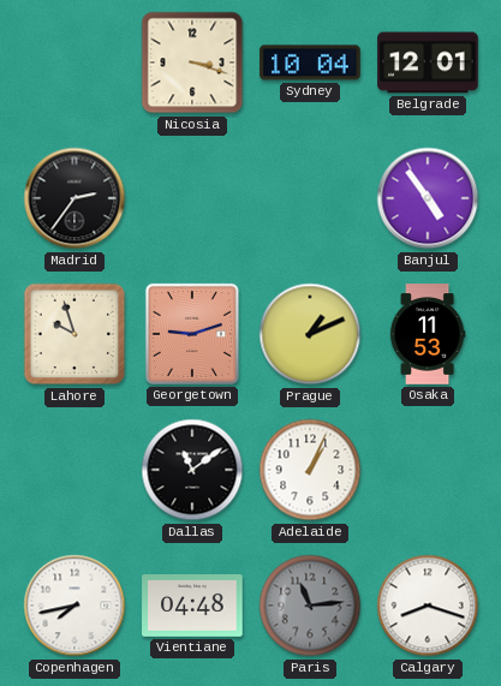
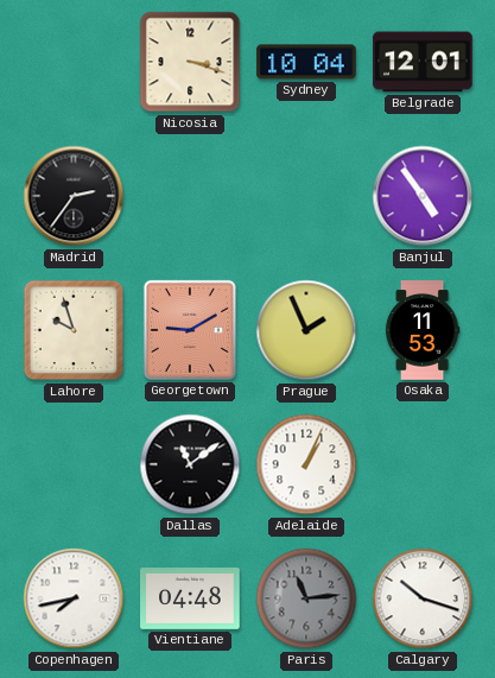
Georgetown: 9:12 -> 9:10 (190, 330)
Prague: 1:11 -> 1:56 (306, 330)
Calgary: 8:18 -> 10:18 (423, 598)
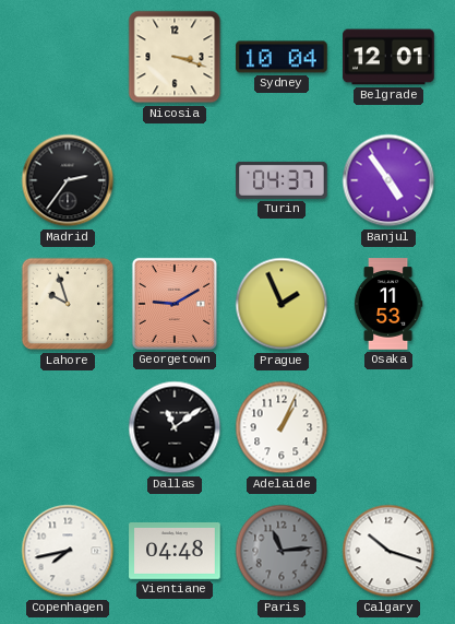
Turin: none -> 04:37 (282, 180)
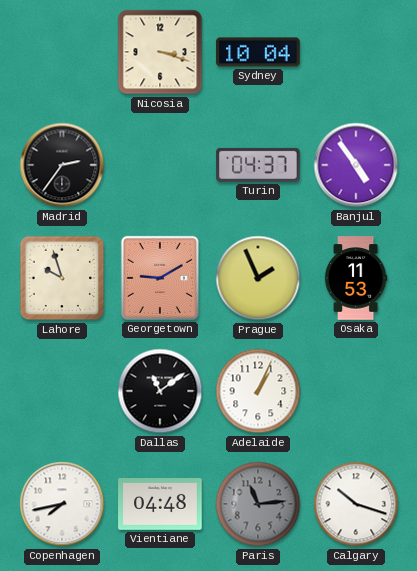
Belgrade: 12:01 -> none (388, 57)
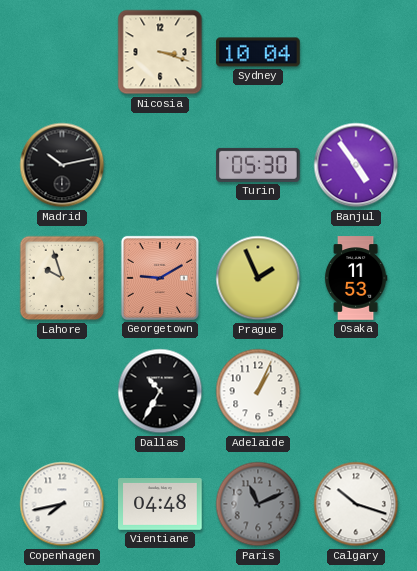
Madrid: 2:36 -> 10:13 (62, 165)
Turin: 04:37 -> 05:30 (258, 165)
Dallas: 11:09 -> 10:35 (160, 391)
Paris: 11:14 -> 11:11 (258, 504)
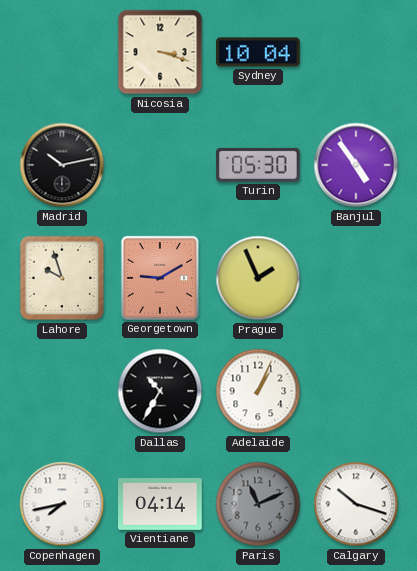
Osaka: 11:53 -> none (356, 278)
Vientiane: 04:48 -> 04:14 (160, 505)
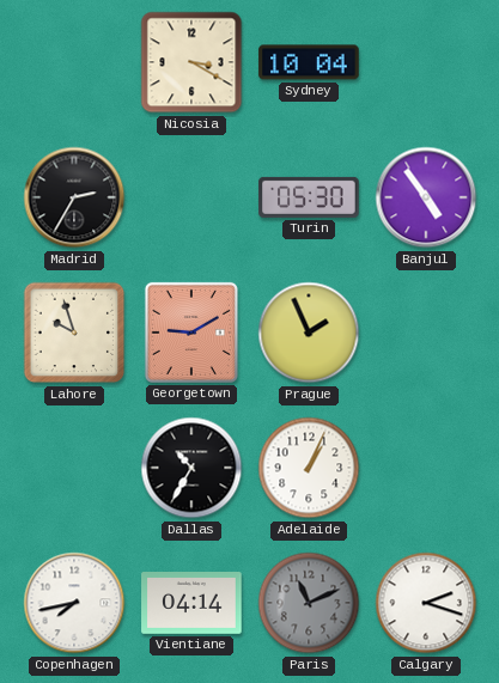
Nicosia: 3:18 -> 3:20 (191, 62)
Madrid: 10:13 -> 2:35 (74, 197)
Calgary: 10:18 -> 2:18 (426, 603)
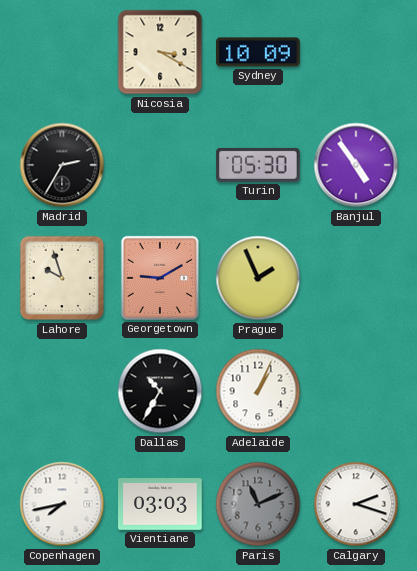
Sydney: 10:04 -> 10:09 (258, 52)
Vientiane: 04:14 -> 03:03 (160, 505)
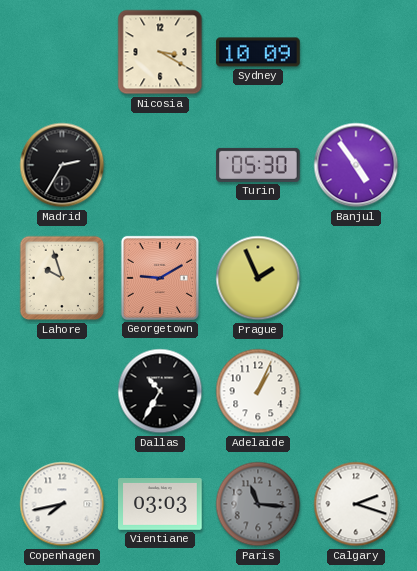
Paris: 11:11 -> 11:16 (258, 504)
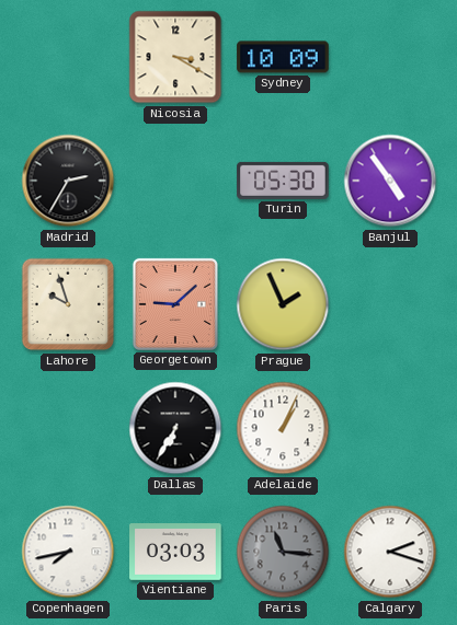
Georgetown: 9:10 -> 9:08 (175, 304)
Dallas: 10:35 -> 6:35 (175, 428)
